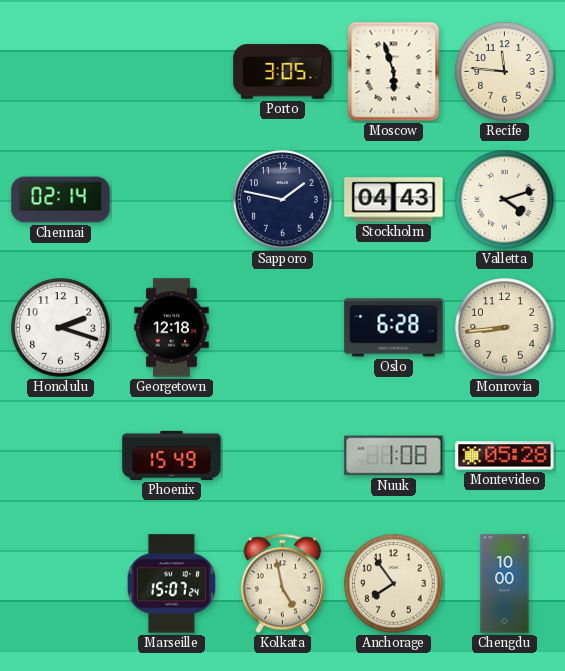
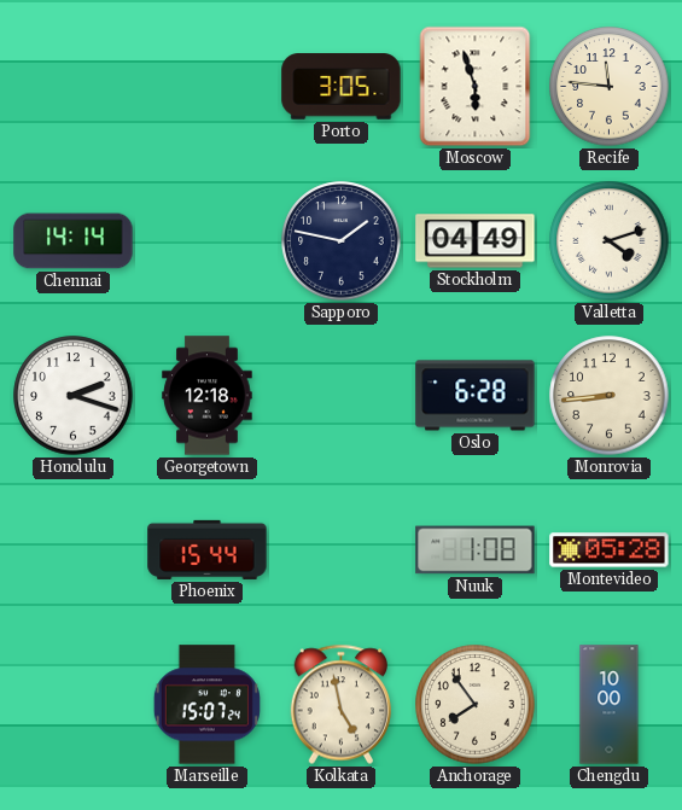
Chennai: 02:14 -> 14:14 (74, 241)
Stockholm: 04:43 -> 04:49 (476, 241)
Phoenix: 15:49 -> 15:44 (208, 549)
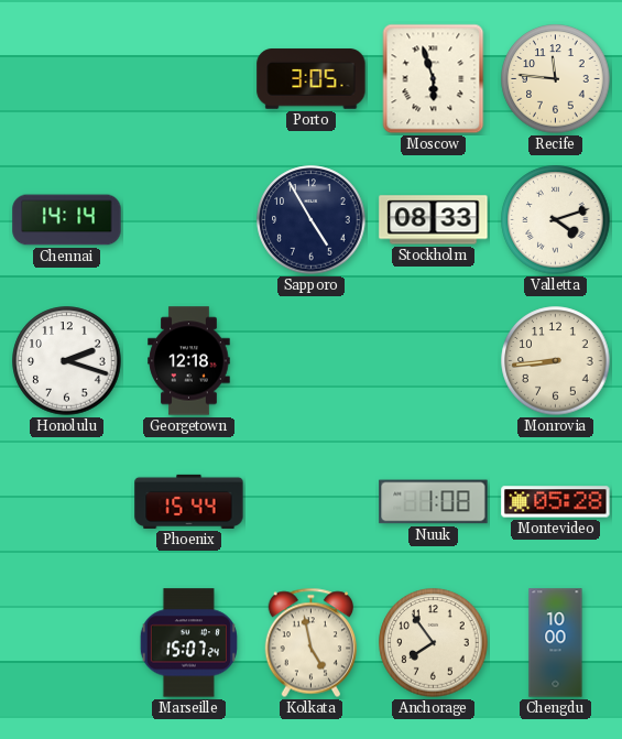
Sapporo: 1:47 -> 4:55 (312, 220)
Stockholm: 04:49 -> 08:33 (434, 220)
Oslo: 6:28 -> none (476, 396)
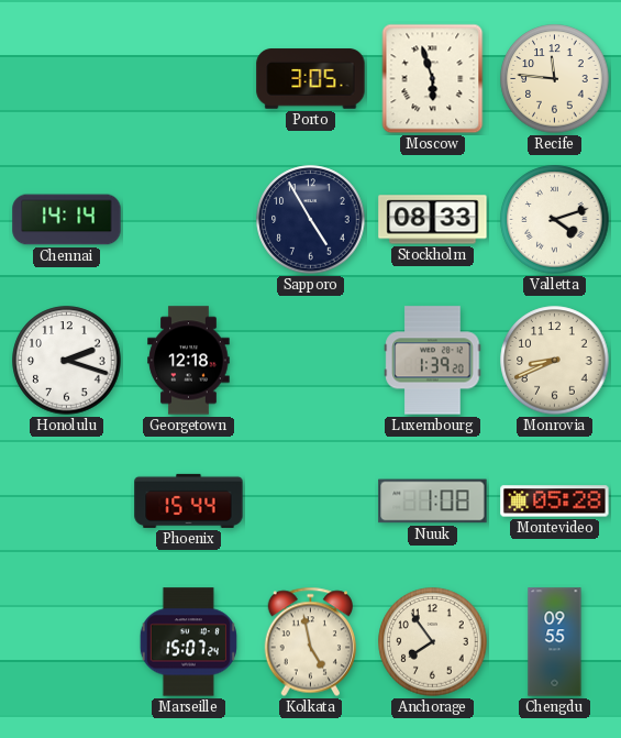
Luxembourg: none -> 1:39 (433, 361)
Monrovia: 8:44 -> 8:41 (555, 361)
Chengdu: 10:00 -> 09:55 (555, 642)
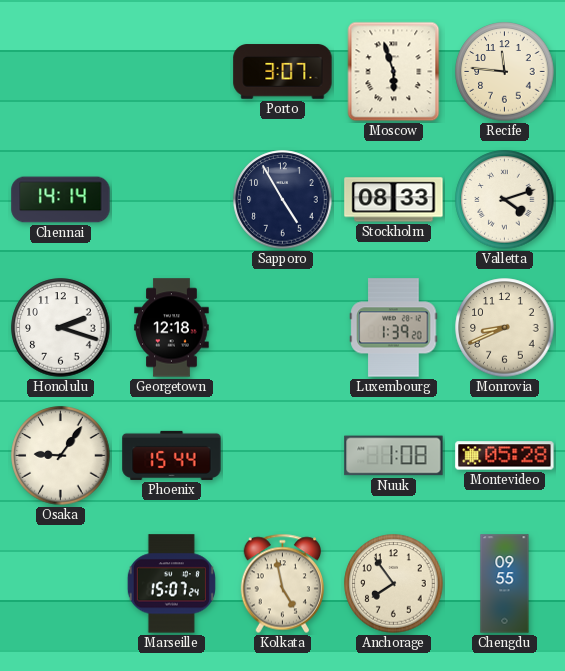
Porto: 3:05 -> 3:07 (283, 72)
Osaka: none -> 9:06 (61, 456)
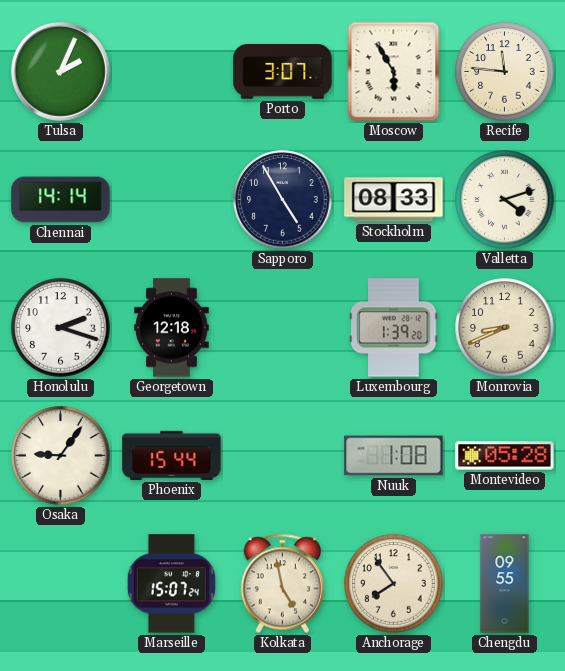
Tulsa: none -> 2:04 (61, 72)
Moscow: 5:57 -> 5:55 (394, 72)
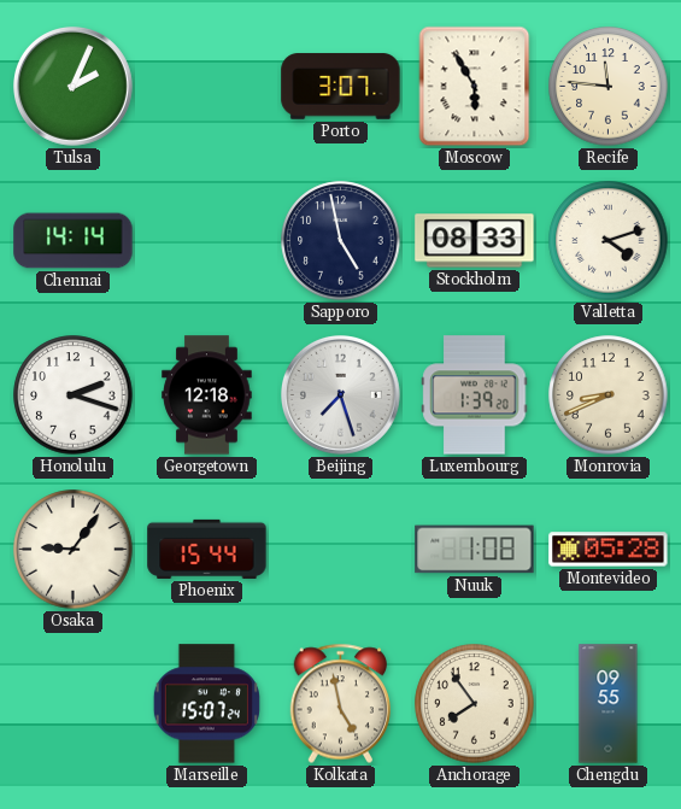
Sapporo: 4:55 -> 4:58 (341, 241)
Beijing: none -> 7:27 (341, 395)
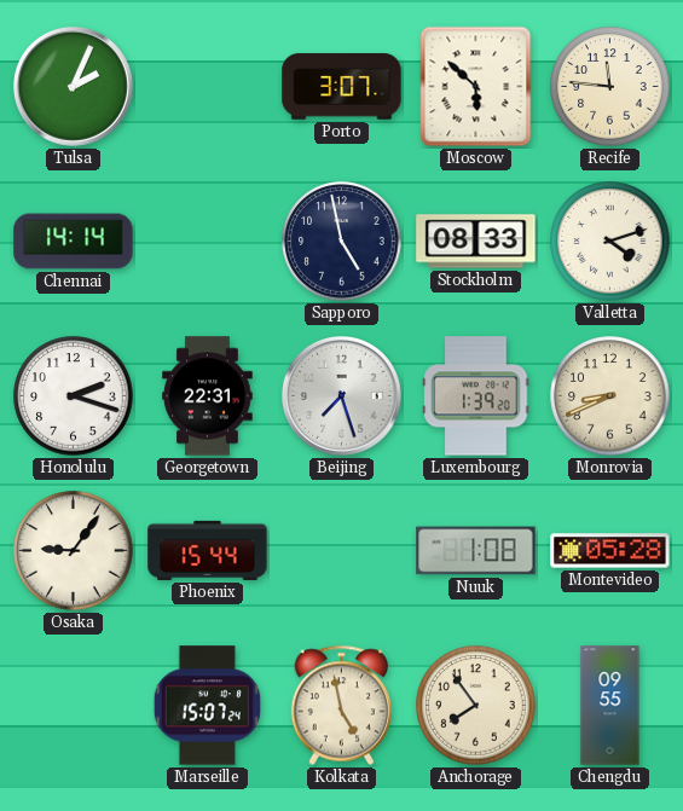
Moscow: 5:55 -> 5:52 (476, 87)
Georgetown: 12:18 -> 22:31 (208, 396)
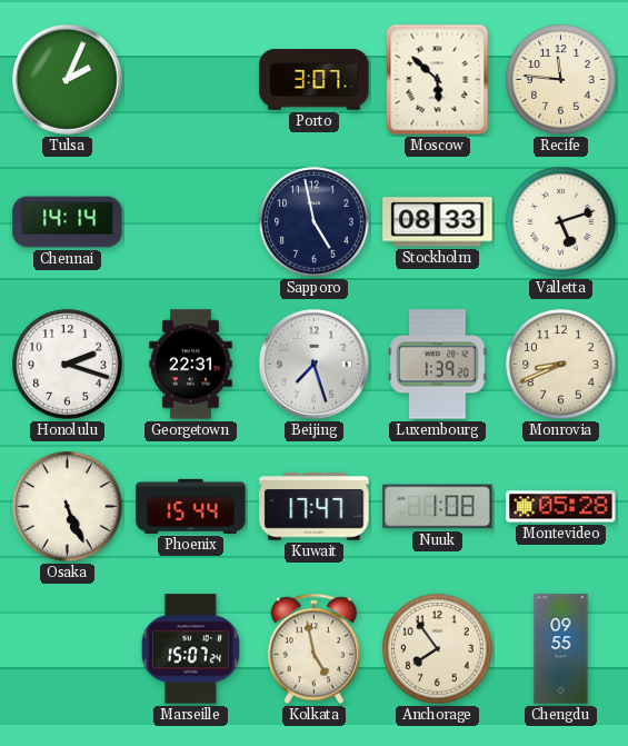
Valletta: 4:12 -> 5:12 (561, 222)
Osaka: 9:06 -> 5:26 (68, 507)
Kuwait: none -> 17:47 (315, 507)
